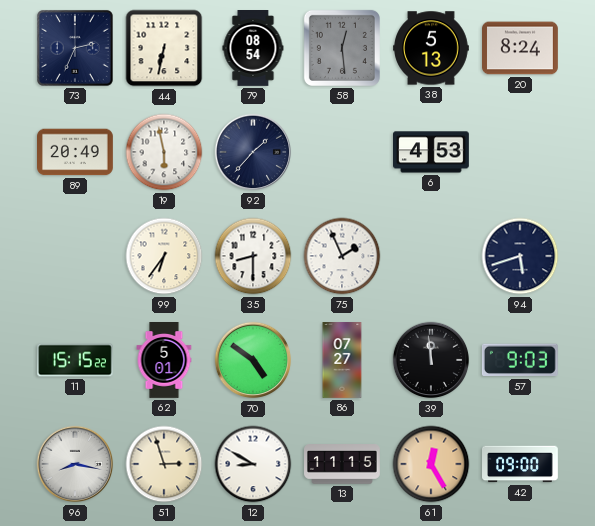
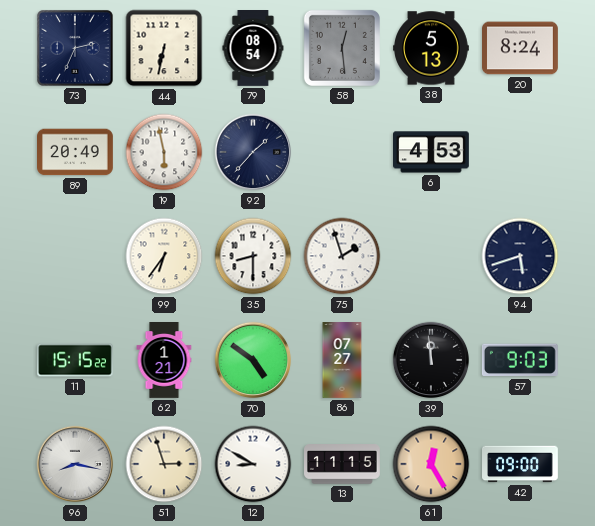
75: 1:56 -> 1:57 (342, 256)
62: 5:01 -> 1:21 (164, 361)
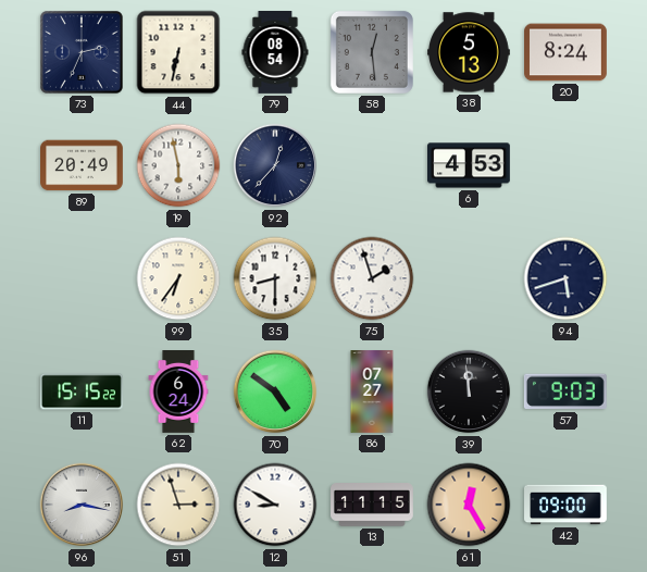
92: 1:37 -> 12:37 (275, 165)
62: 1:21 -> 6:24 (178, 393)
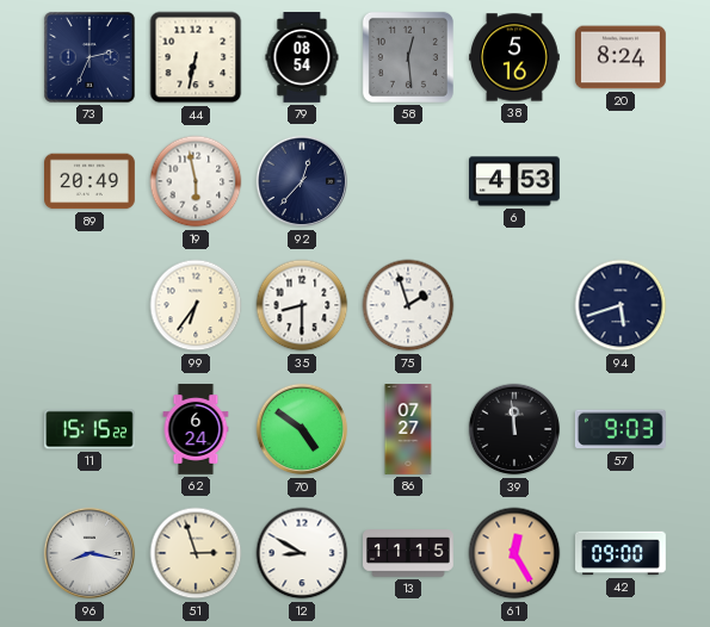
38: 5:13 -> 5:16 (515, 57)
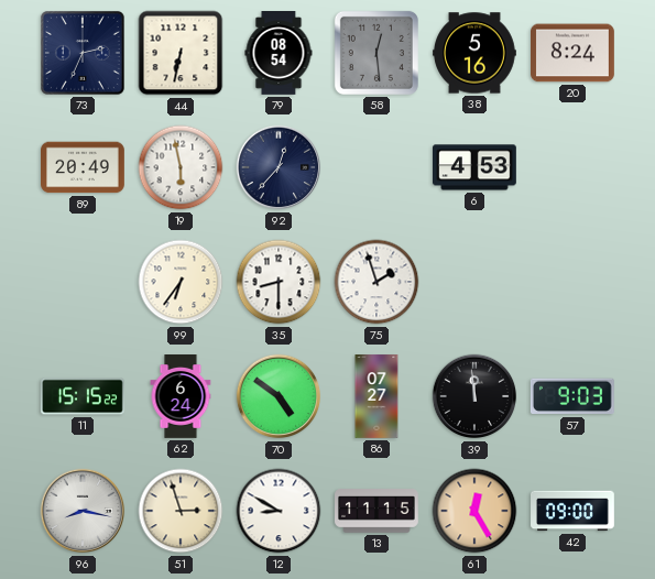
94: 5:42 -> none (621, 305)
